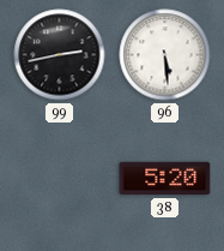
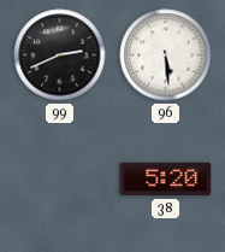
99: 2:43 -> 2:41 (60, 55)
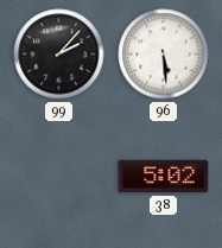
99: 2:41 -> 2:07 (59, 55)
38: 5:20 -> 5:02 (164, 177)
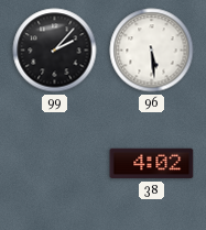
38: 5:02 -> 4:02 (152, 164)
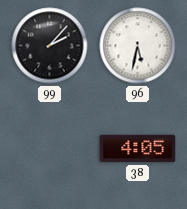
96: 5:29 -> 5:32 (138, 46)
38: 4:02 -> 4:05 (138, 149)
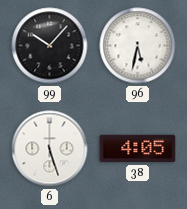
99: 2:07 -> 10:07 (50, 46)
6: none -> 5:27 (50, 149)
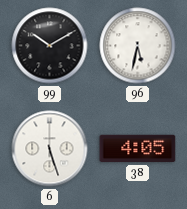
99: 10:07 -> 10:10 (50, 46)
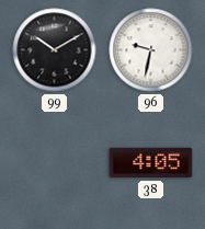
96: 5:32 -> 9:32 (151, 50)
6: 5:27 -> none (50, 149)
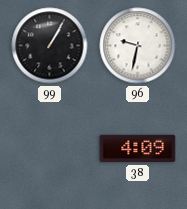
99: 10:10 -> 1:05 (50, 46)
38: 4:05 -> 4:09 (138, 149)
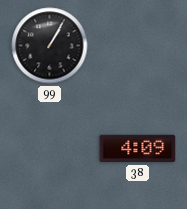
96: 9:32 -> none (138, 46)
